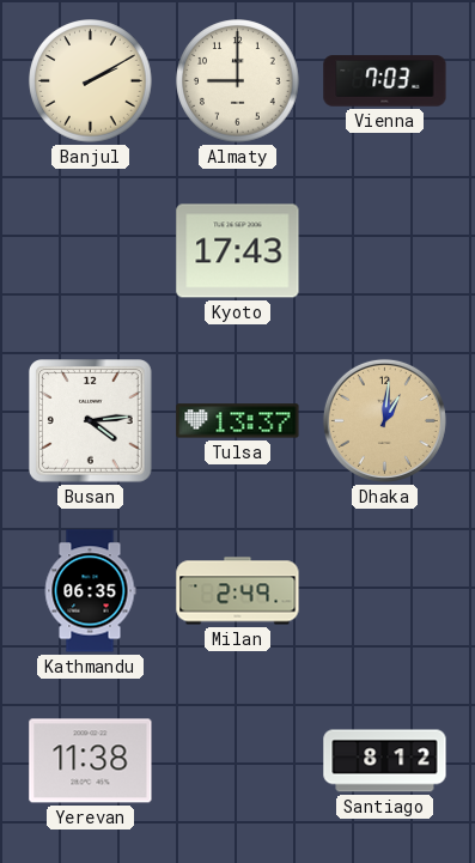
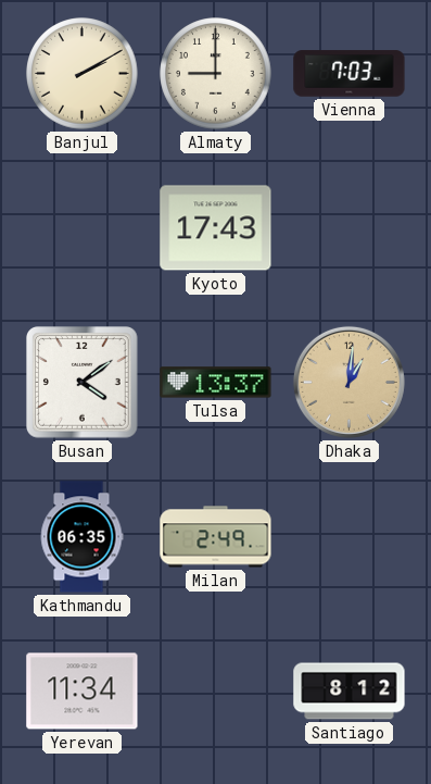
Busan: 4:14 -> 4:09 (83, 383)
Yerevan: 11:38 -> 11:34 (83, 692)
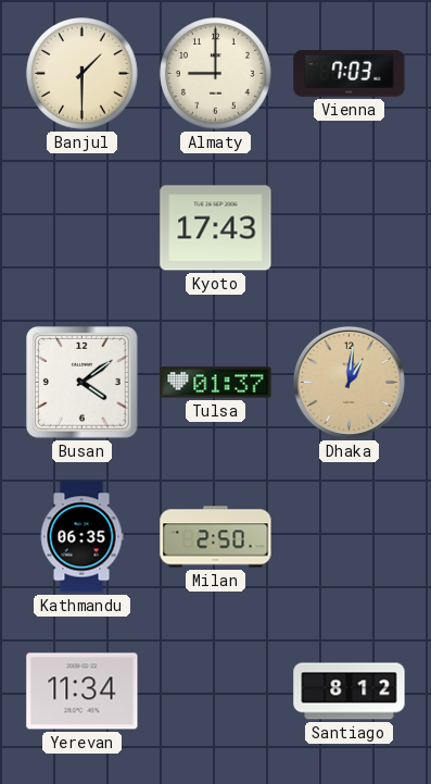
Banjul: 2:10 -> 1:30 (83, 74)
Tulsa: 13:37 -> 01:37 (216, 383)
Milan: 2:49 -> 2:50 (216, 537)
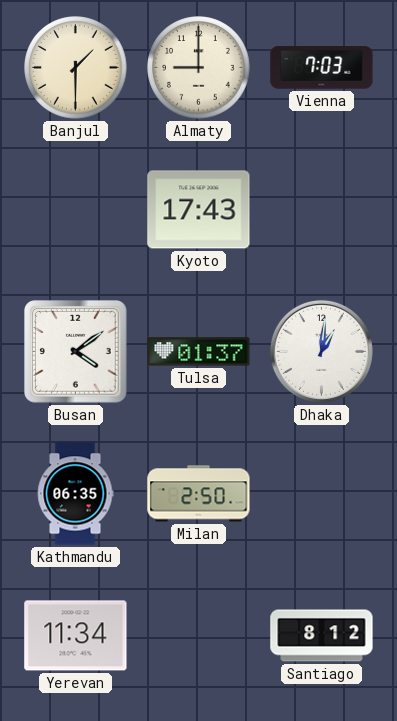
Dhaka dial: champagne -> white (321, 351)
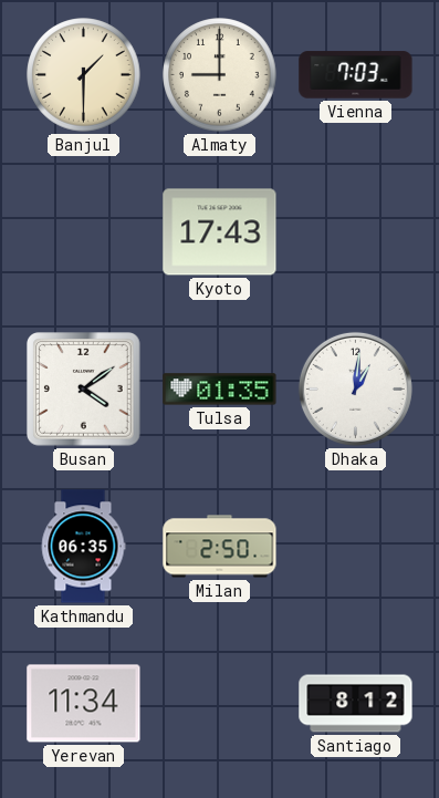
Tulsa: 01:37 -> 01:35 (220, 390)
